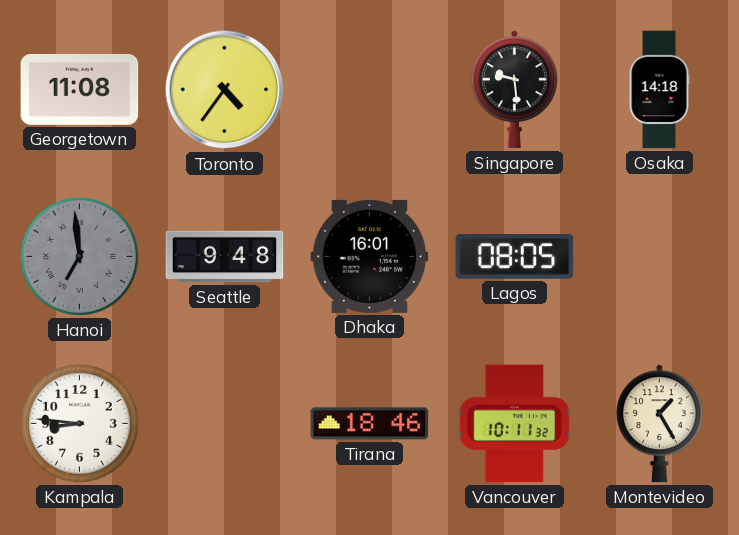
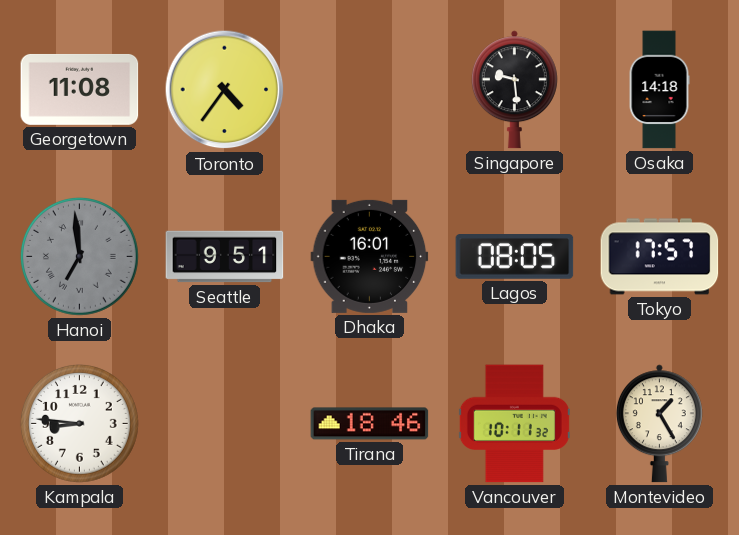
Seattle: 9:48 -> 9:51 (225, 257)
Tokyo: none -> 17:57 (660, 257)
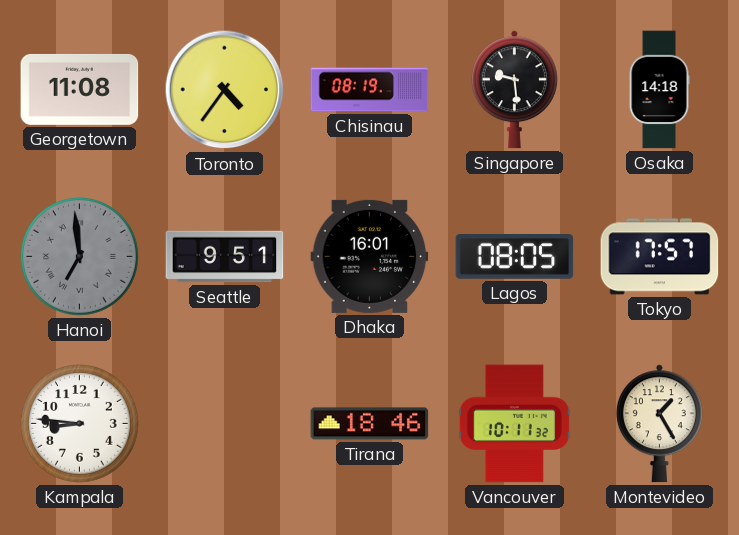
Chisinau: none -> 08:19 (370, 90)
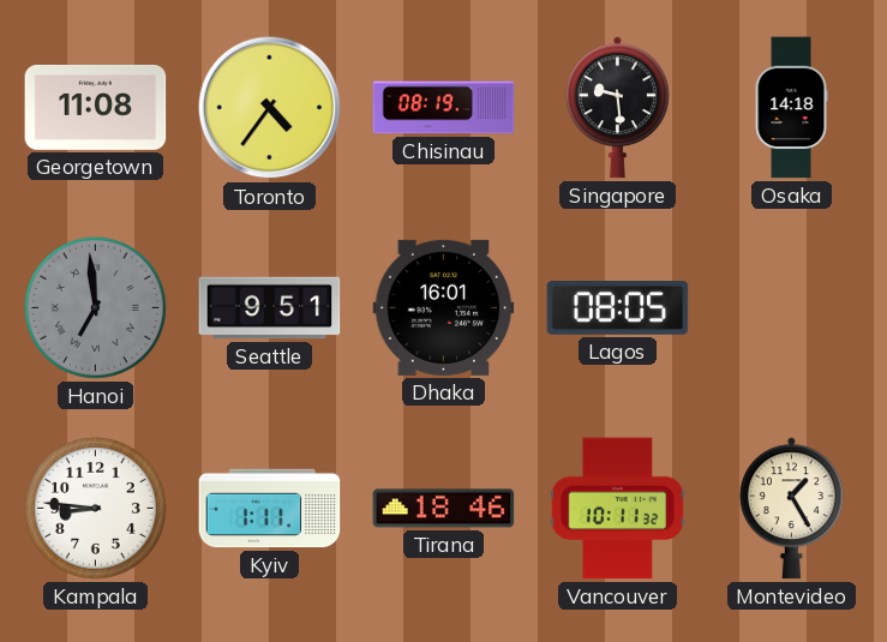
Tokyo: 17:57 -> none (660, 257)
Kyiv: none -> 1:11 (270, 509)
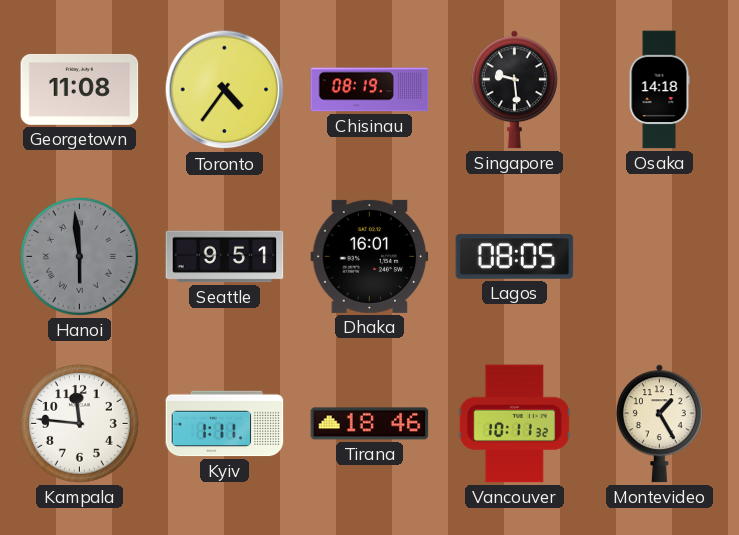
Hanoi: 6:59 -> 5:59 (79, 256)
Kampala: 8:46 -> 11:46 (79, 423)
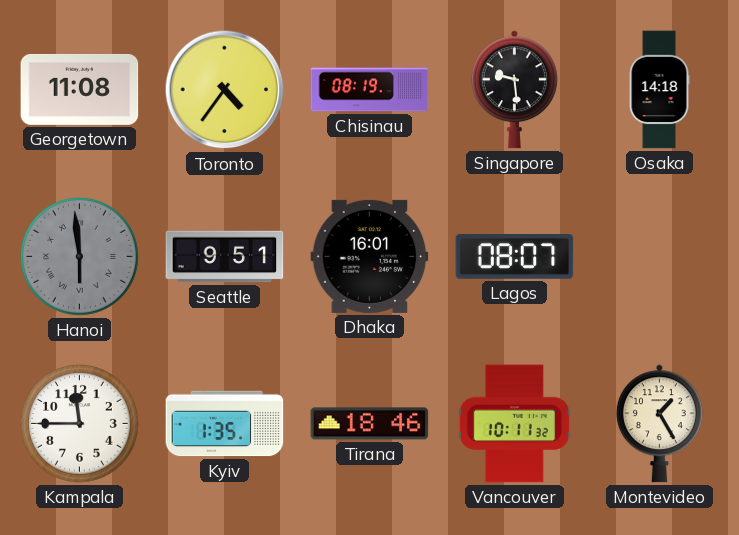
Lagos: 08:05 -> 08:07 (515, 257)
Kampala: 11:46 -> 11:45 (79, 423)
Kyiv: 1:11 -> 1:35 (225, 424)
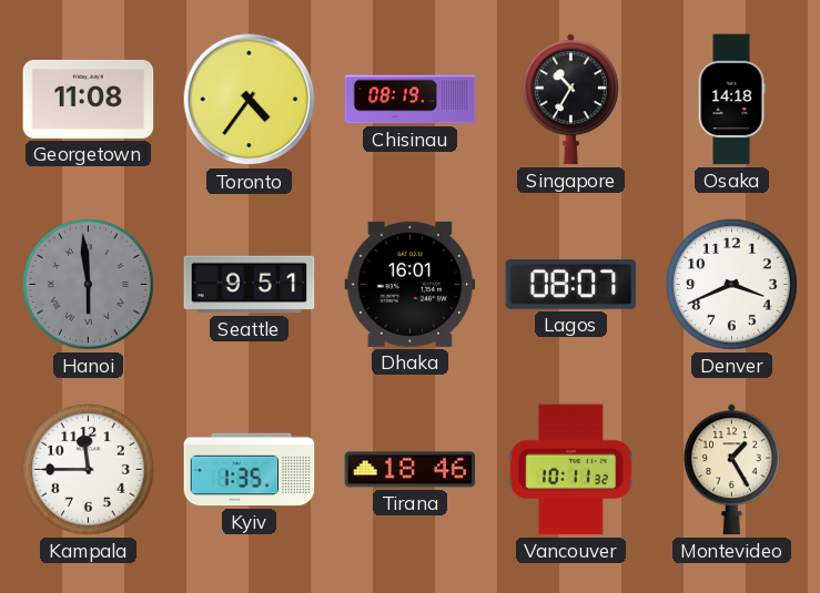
Singapore: 9:29 -> 10:35 (570, 100)
Denver: none -> 3:41 (731, 284)
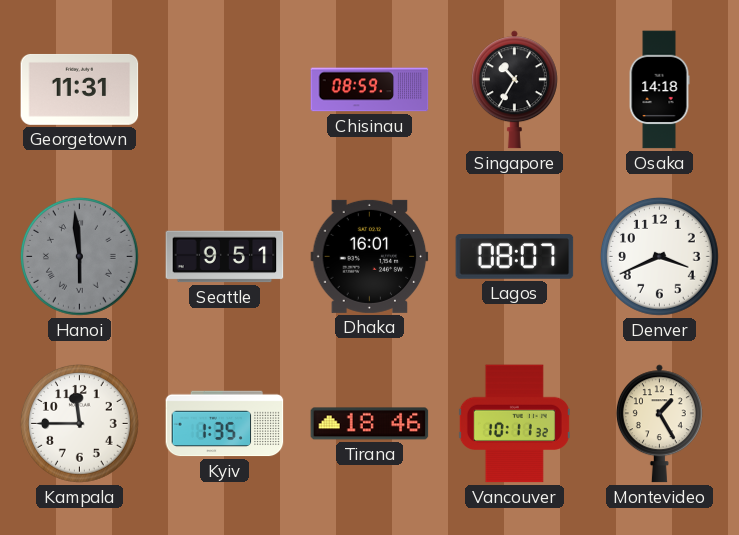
Georgetown: 11:08 -> 11:31 (80, 89)
Toronto: 4:36 -> none (250, 100)
Chisinau: 08:19 -> 08:59 (370, 90)
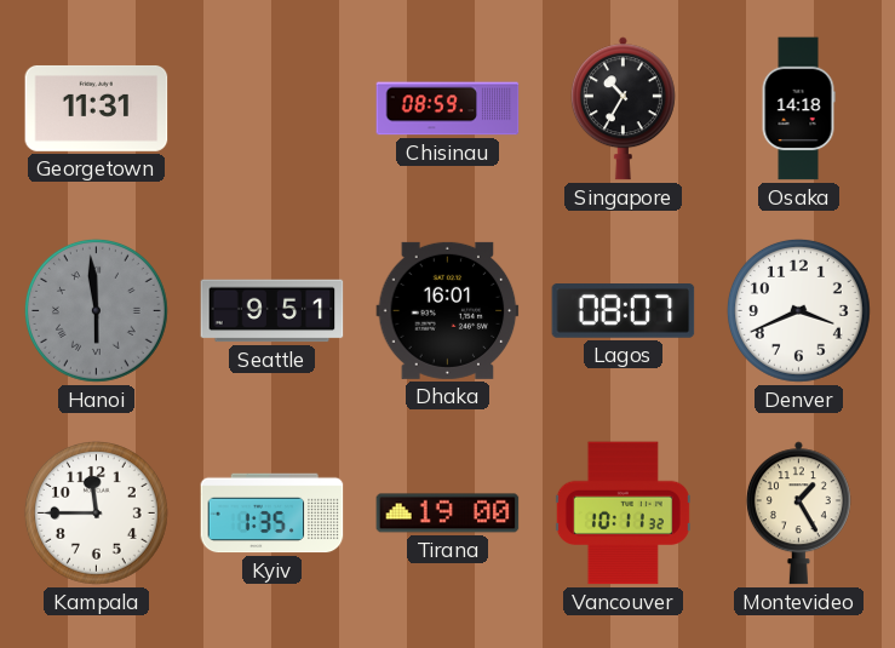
Tirana: 18:46 -> 19:00 (448, 514)
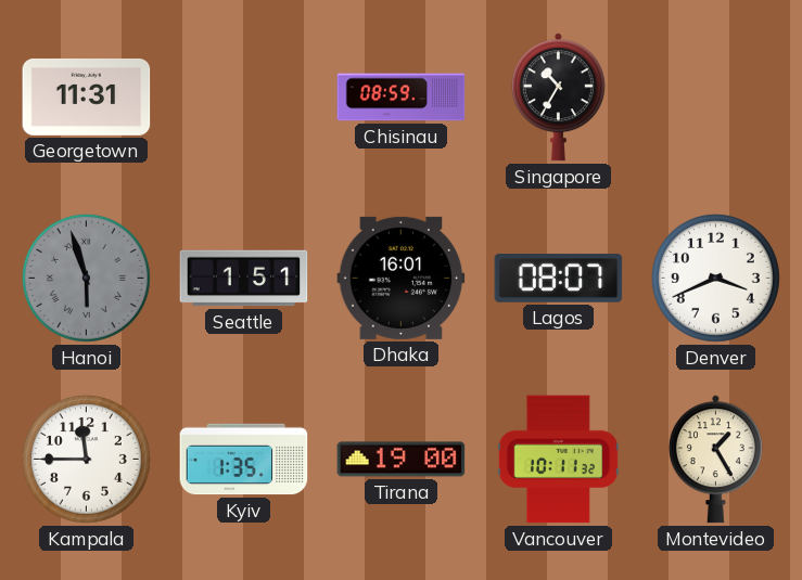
Osaka: 14:18 -> none (798, 109)
Hanoi: 5:59 -> 5:57 (86, 278)
Seattle: 9:51 -> 1:51 (244, 279)
